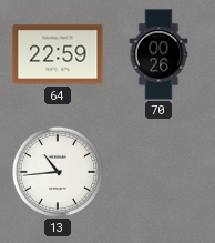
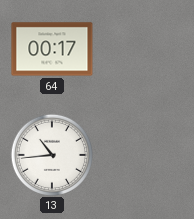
64: 22:59 -> 00:17 (52, 49)
70: 00:26 -> none (158, 54)
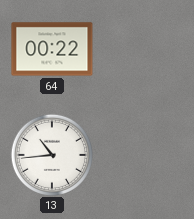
64: 00:17 -> 00:22 (52, 49)
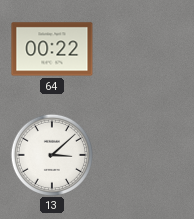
13: 10:44 -> 3:08 (52, 155)
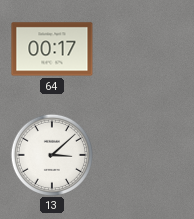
64: 00:22 -> 00:17 (52, 49)
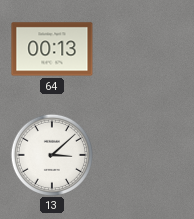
64: 00:17 -> 00:13 (52, 49)
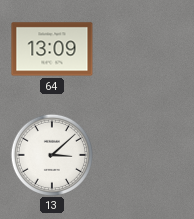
64: 00:13 -> 13:09 (52, 49)
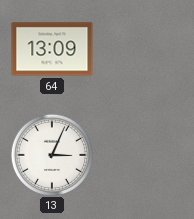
13: 3:08 -> 3:04 (52, 155)
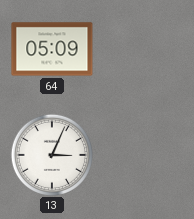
64: 13:09 -> 05:09 (52, 49)
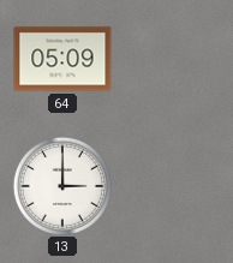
13: 3:04 -> 3:00 (62, 186)
